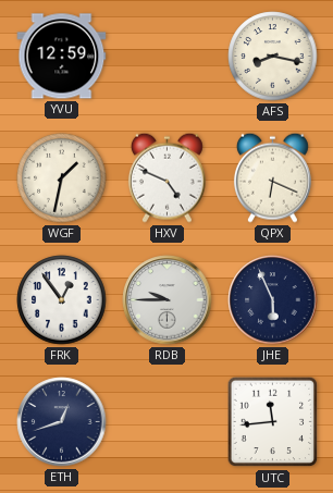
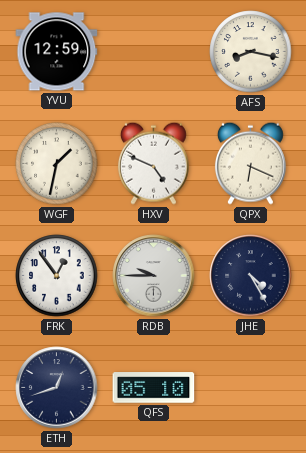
JHE: 5:56 -> 4:25 (251, 276)
QFS: none -> 05:10 (154, 388)
UTC: 11:44 -> none (273, 422)
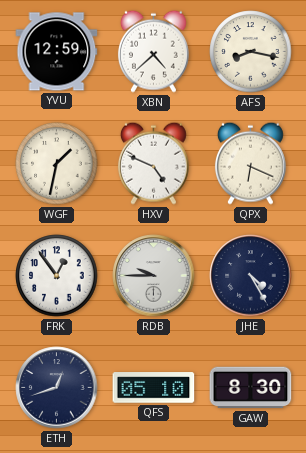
XBN: none -> 4:38 (153, 51)
GAW: none -> 8:30 (251, 388)
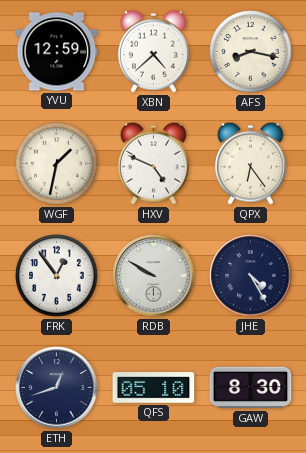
QPX: 6:19 -> 6:24 (250, 163)
RDB: 9:45 -> 9:50 (154, 276)
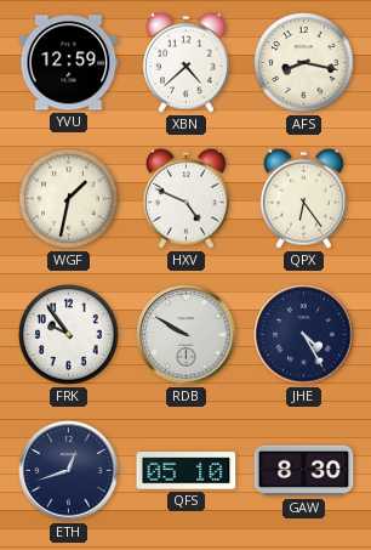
FRK: 12:54 -> 9:54 (69, 335)
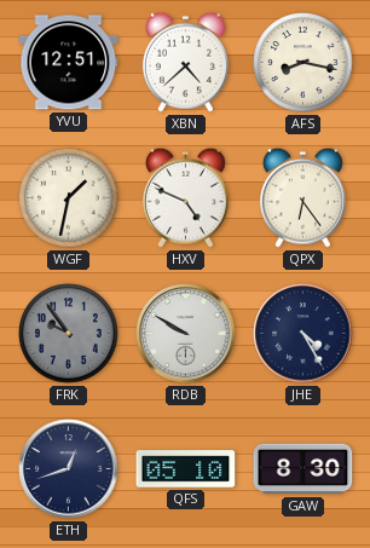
YVU: 12:59 -> 12:51 (69, 63)
FRK dial: white -> grey (69, 334)
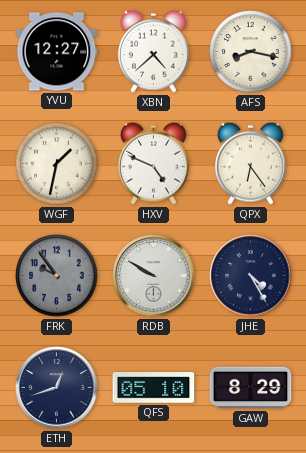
YVU: 12:51 -> 12:27 (57, 52)
GAW: 8:30 -> 8:29 (251, 388)
